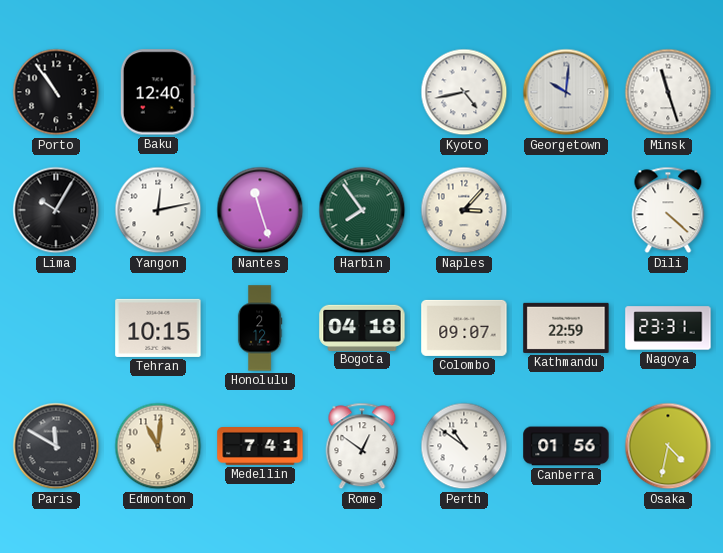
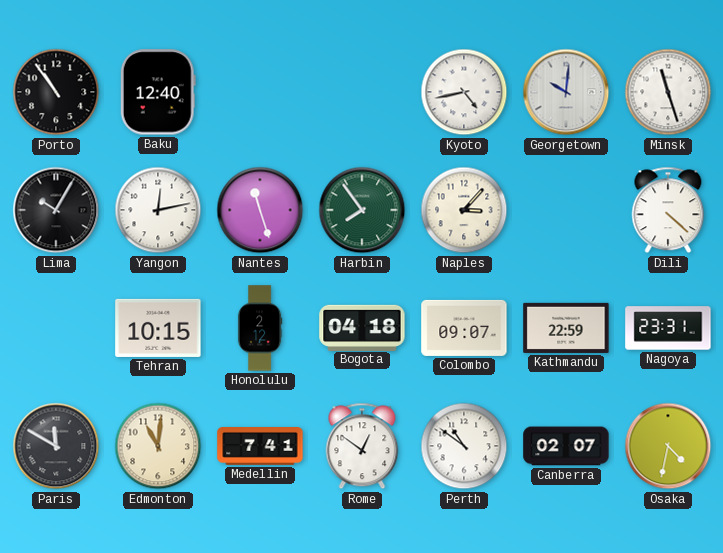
Canberra: 01:56 -> 02:07 (566, 446)
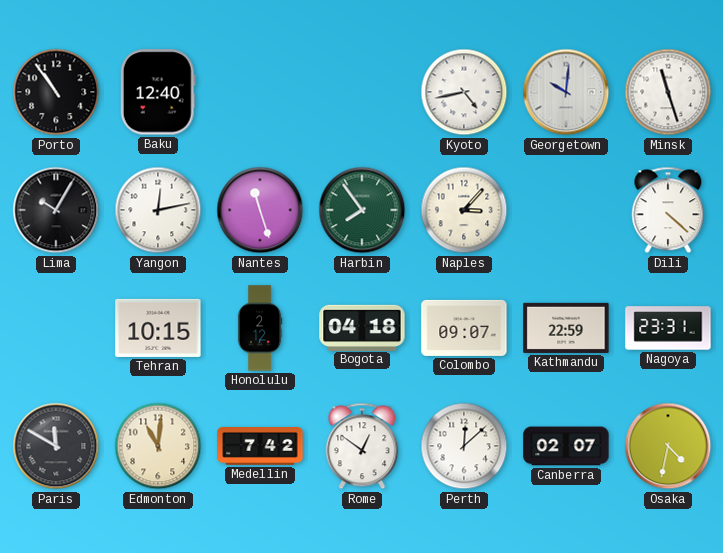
Medellin: 7:41 -> 7:42 (260, 447)
Perth: 10:51 -> 12:08 (464, 446)
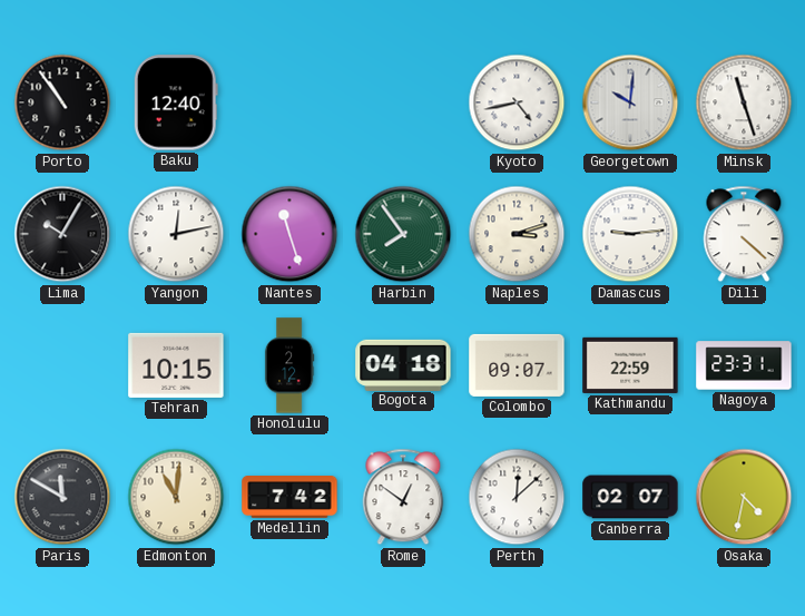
Naples: 3:07 -> 3:12 (517, 234)
Damascus: none -> 9:14 (630, 234)
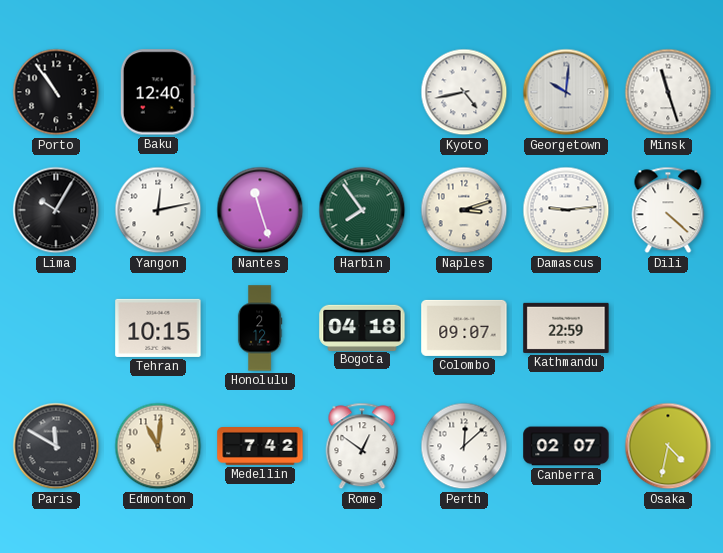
Nagoya: 23:31 -> none (744, 365)
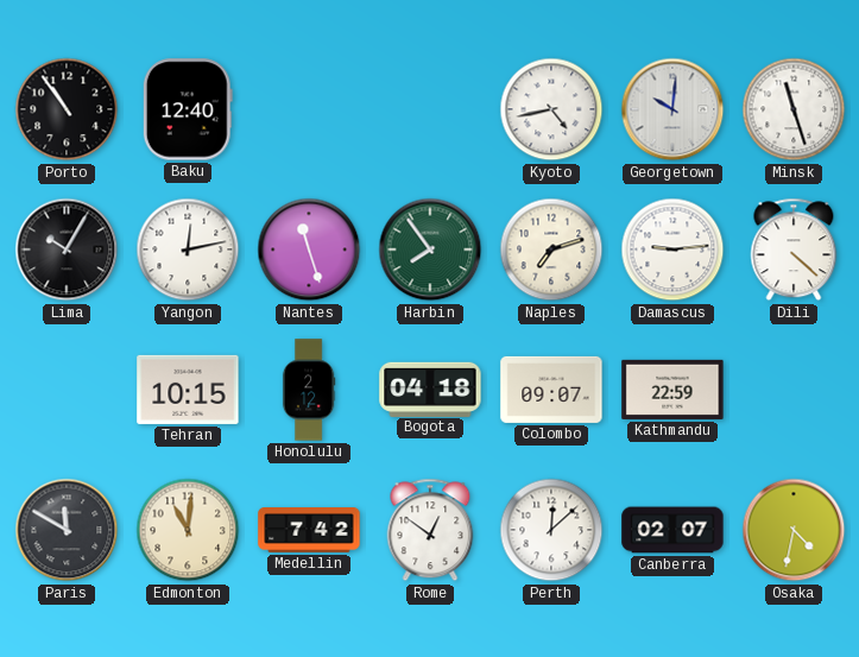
Naples: 3:12 -> 7:12 (551, 249)
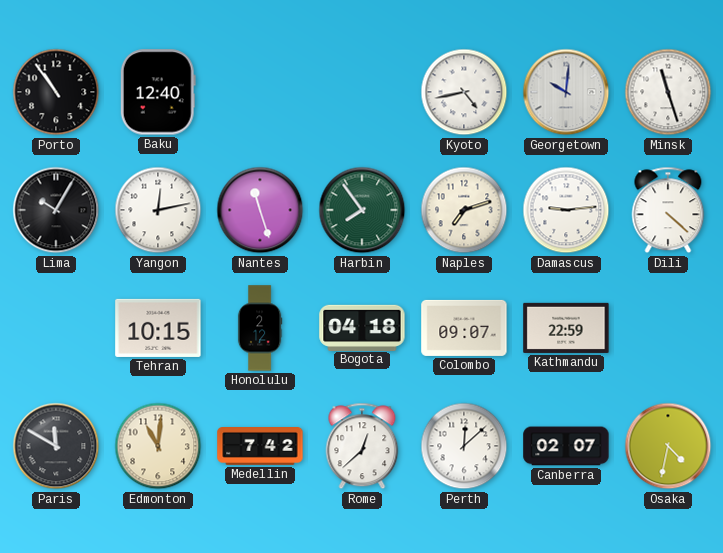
Rome: 12:51 -> 12:38 (362, 446)
